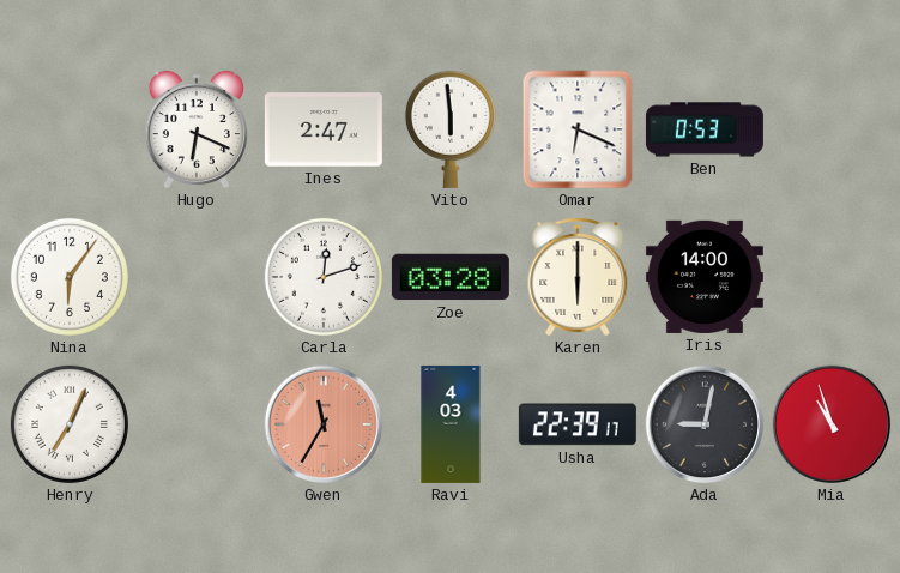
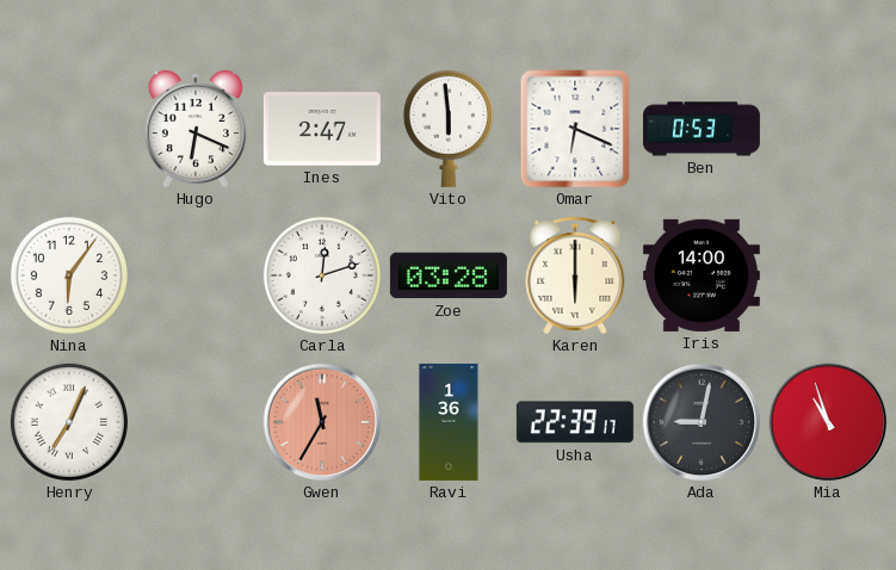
Ravi: 4:03 -> 1:36 (449, 422)
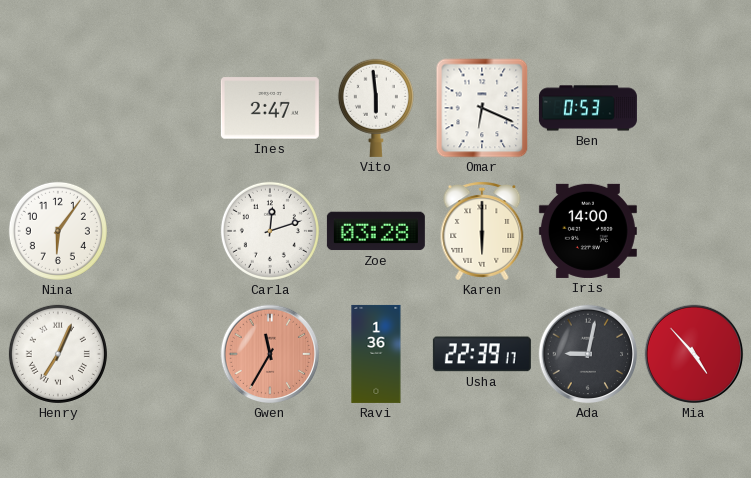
Hugo: 6:19 -> none (196, 129)
Mia: 10:57 -> 4:53 (694, 354)
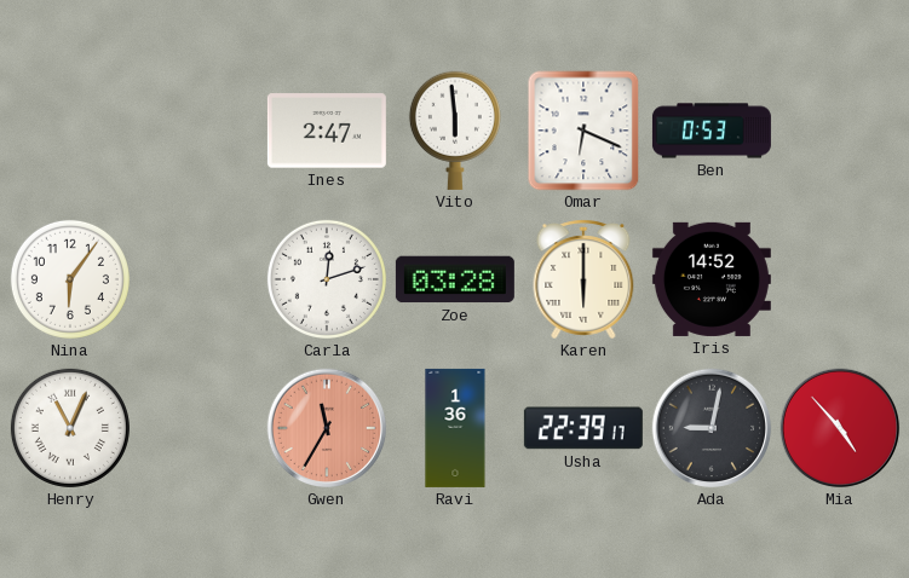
Iris: 14:00 -> 14:52 (712, 279)
Henry: 7:04 -> 11:04 (70, 428)
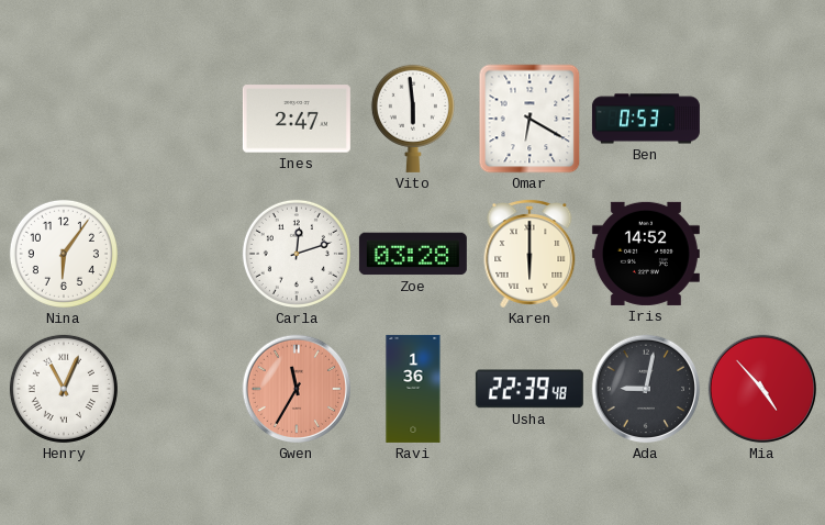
Omar: 6:19 -> 6:20 (529, 119)
Usha: 22:39:17 -> 22:39:48 (529, 389)
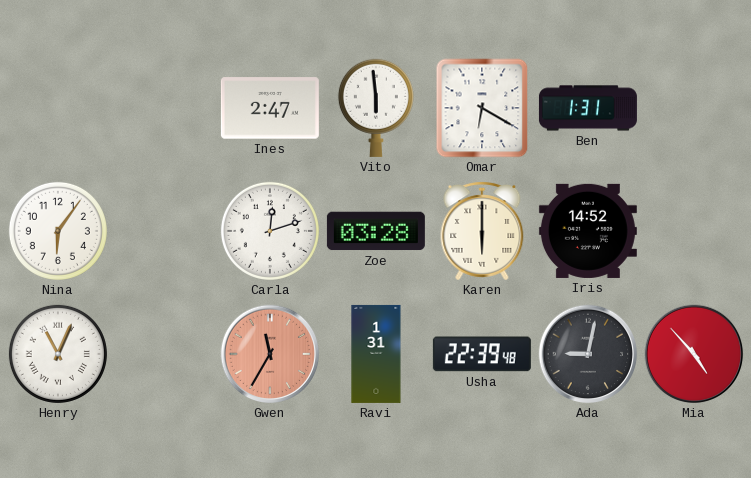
Ben: 0:53 -> 1:31 (588, 108)
Ravi: 1:36 -> 1:31 (376, 354)
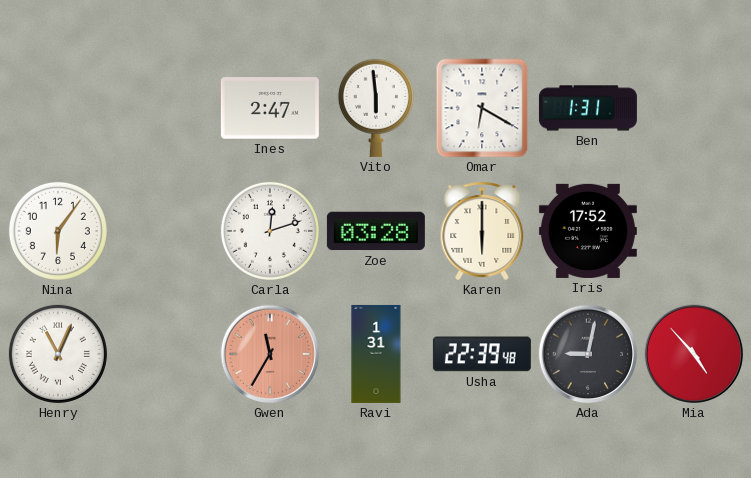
Iris: 14:52 -> 17:52 (588, 231)
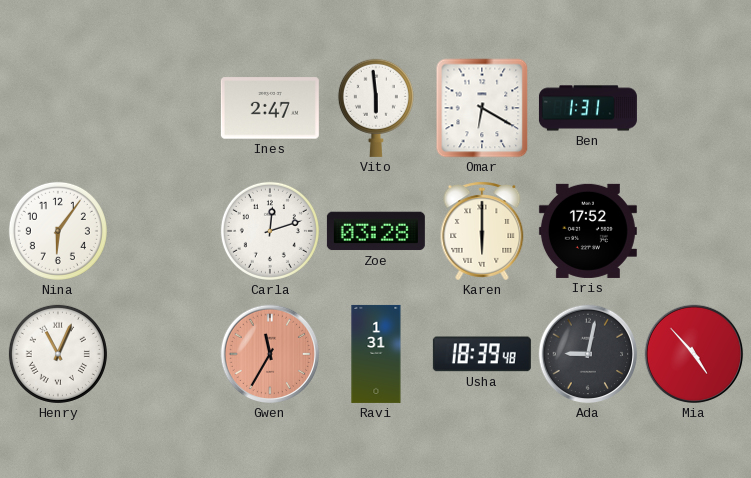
Usha: 22:39 -> 18:39 (482, 354)
